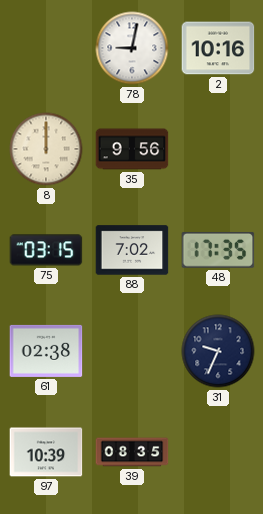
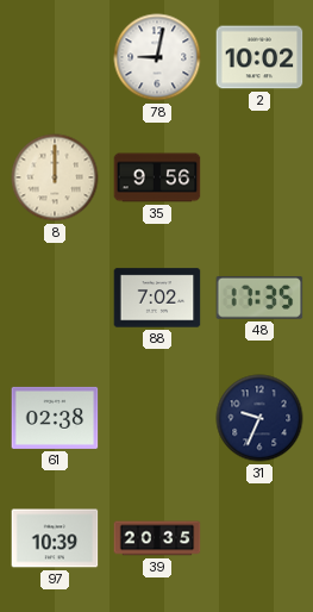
2: 10:16 -> 10:02 (259, 57)
75: 03:15 -> none (46, 250)
39: 08:35 -> 20:35 (157, 538)
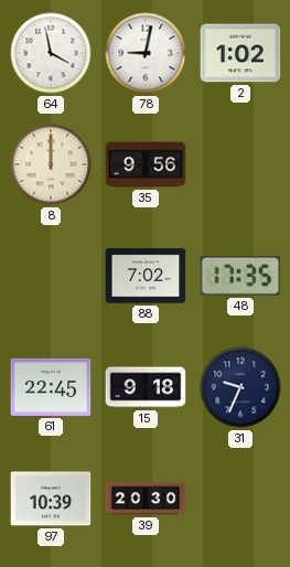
64: none -> 3:58 (51, 53)
2: 10:02 -> 1:02 (240, 53)
61: 02:38 -> 22:45 (51, 387)
15: none -> 9:18 (146, 387)
39: 20:35 -> 20:30 (146, 499)
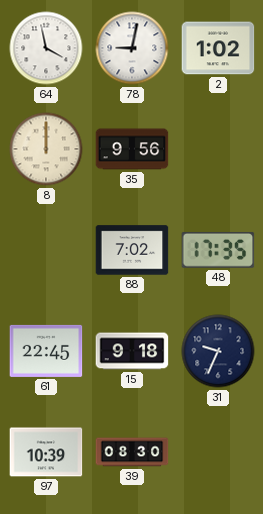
39: 20:30 -> 08:30 (132, 452)
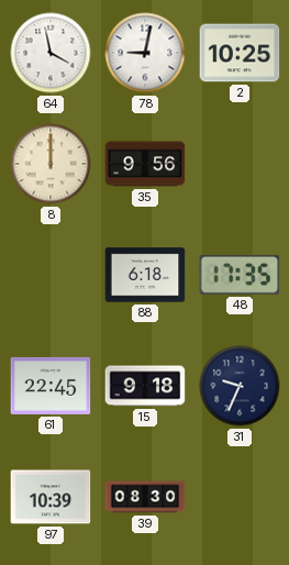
2: 1:02 -> 10:25 (240, 53)
88: 7:02 -> 6:18 (145, 275)
